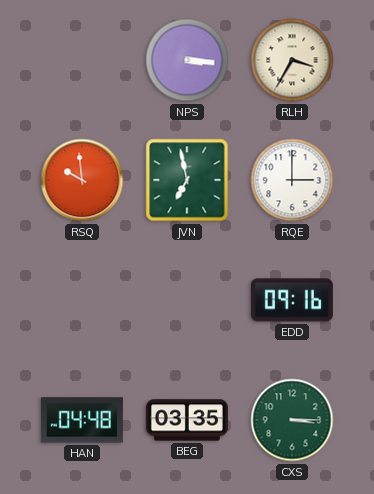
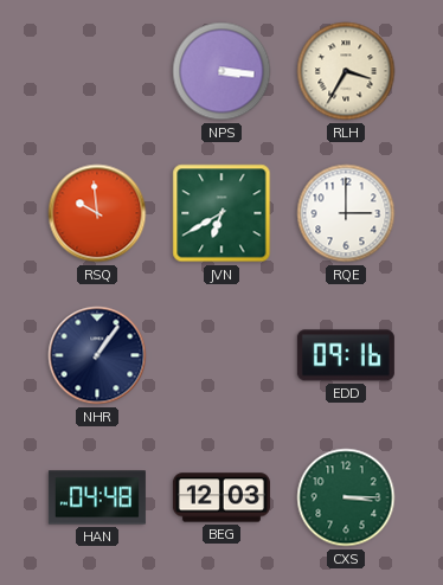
JVN: 6:58 -> 6:40 (221, 213)
NHR: none -> 1:06 (97, 355)
BEG: 03:35 -> 12:03 (221, 497)
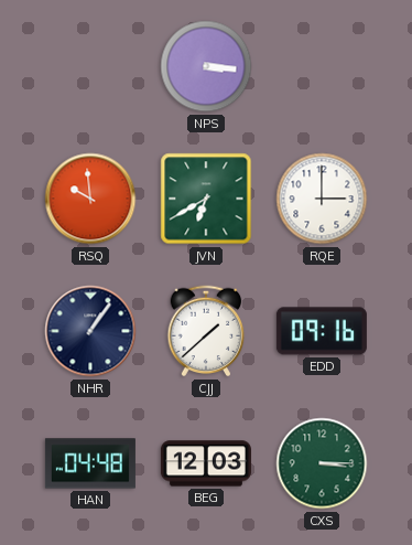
RLH: 3:35 -> none (346, 71)
CJJ: none -> 1:38 (206, 331)
